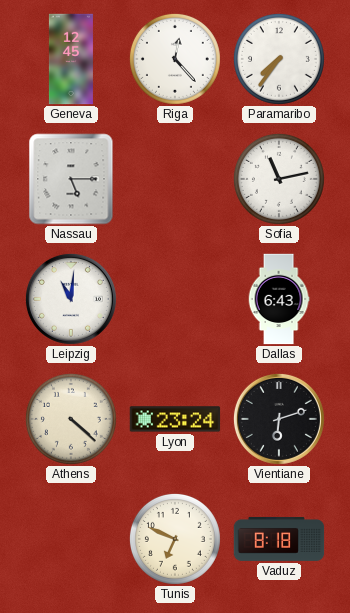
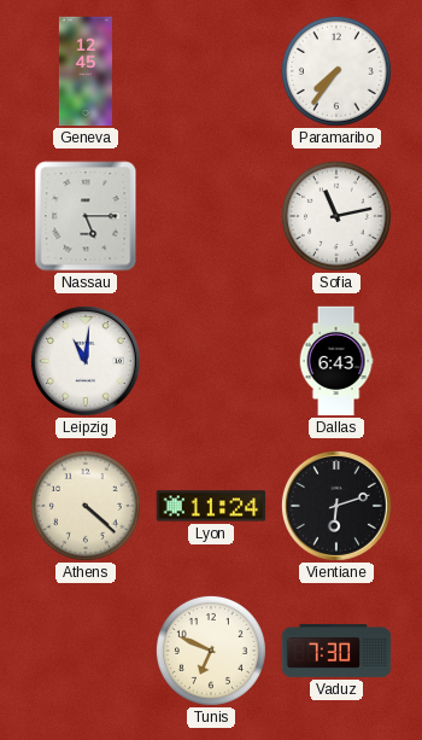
Riga: 12:23 -> none (175, 59)
Lyon: 23:24 -> 11:24 (211, 506)
Vaduz: 8:18 -> 7:30 (336, 651)
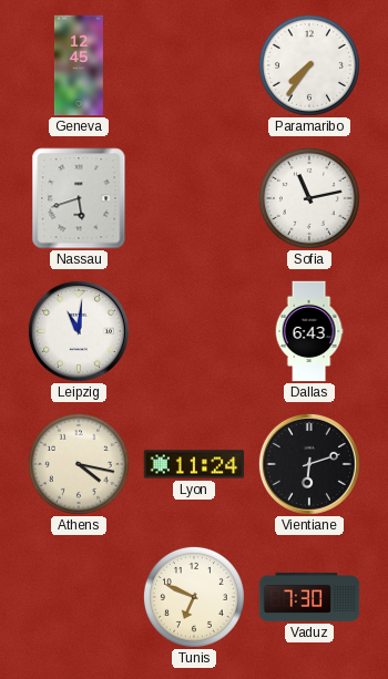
Nassau: 5:15 -> 5:42 (79, 198)
Athens: 4:22 -> 4:17 (79, 464)
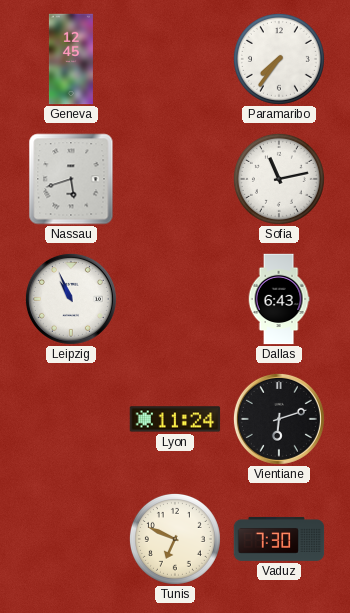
Leipzig: 11:01 -> 10:56 (71, 299)
Athens: 4:17 -> none (79, 464)
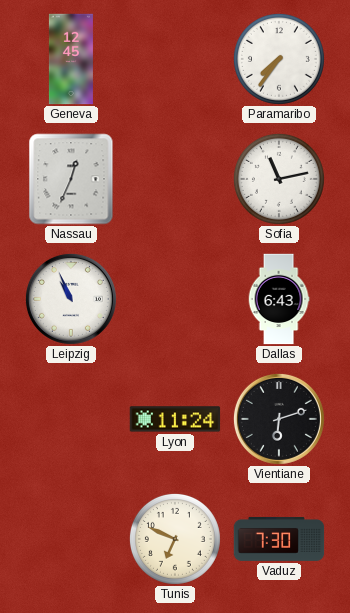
Nassau: 5:42 -> 12:34 (71, 179)
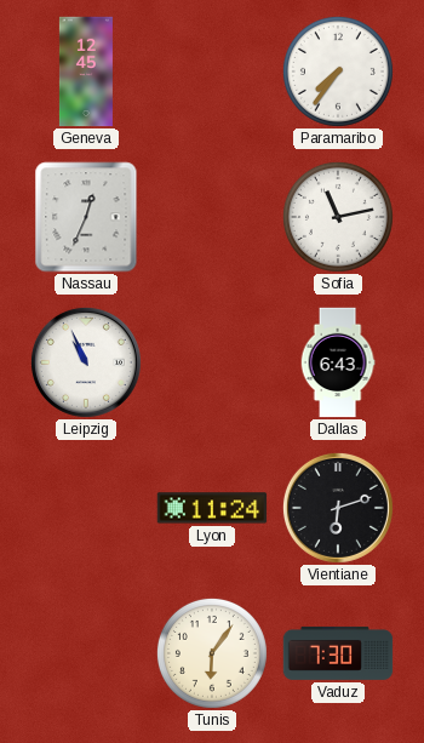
Tunis: 6:49 -> 6:06 (212, 653)
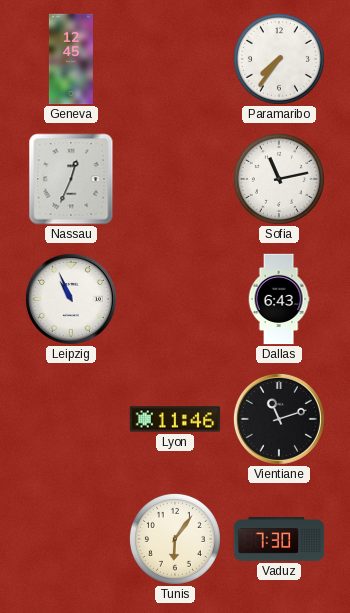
Lyon: 11:24 -> 11:46 (175, 419)
Vientiane: 6:12 -> 11:12 (279, 419)
